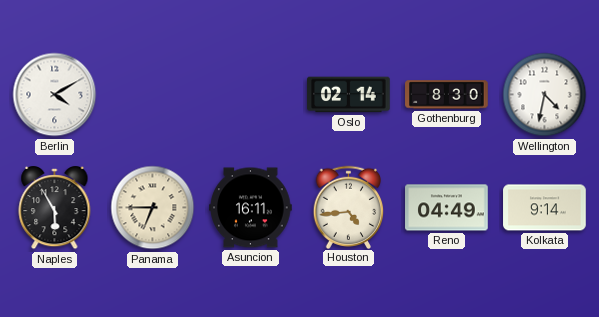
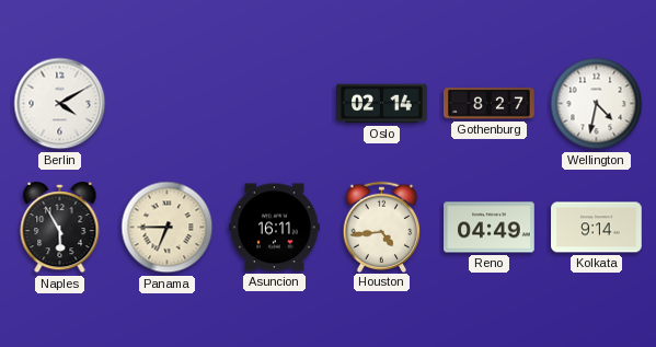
Gothenburg: 8:30 -> 8:27 (490, 104)
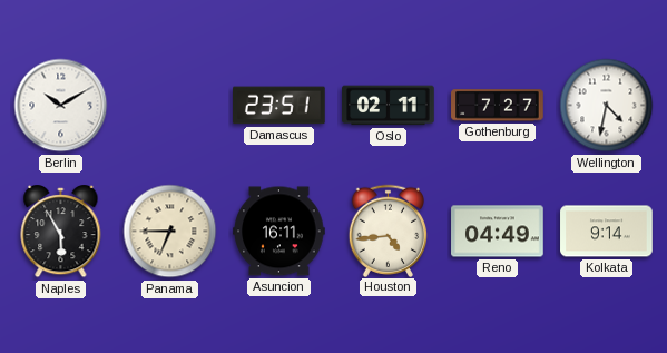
Berlin: 4:10 -> 10:10 (61, 106)
Damascus: none -> 23:51 (279, 106)
Oslo: 02:14 -> 02:11 (389, 106)
Gothenburg: 8:27 -> 7:27 (498, 106)
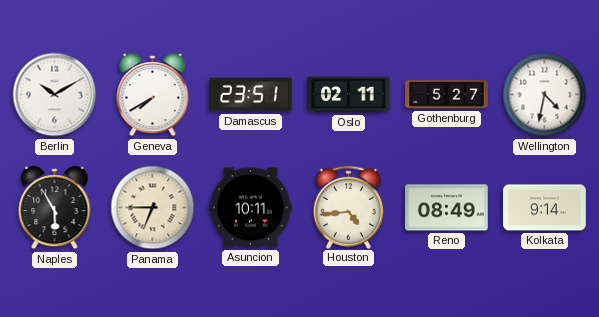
Geneva: none -> 7:40 (153, 96)
Gothenburg: 7:27 -> 5:27 (447, 95)
Asuncion: 16:11 -> 10:11 (251, 208)
Reno: 04:49 -> 08:49 (447, 208)
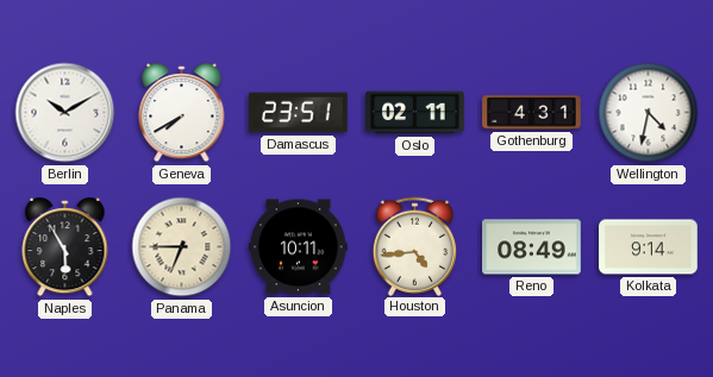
Gothenburg: 5:27 -> 4:31 (532, 113)
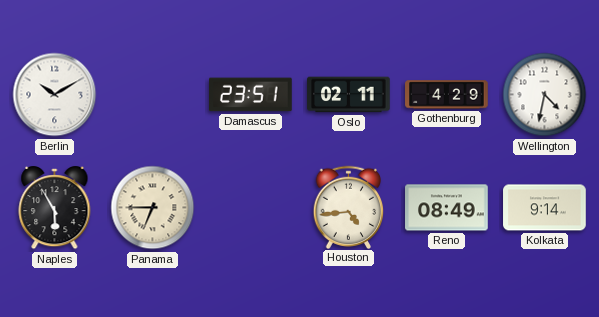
Geneva: 7:40 -> none (182, 114)
Gothenburg: 4:31 -> 4:29 (447, 95)
Asuncion: 10:11 -> none (299, 247)
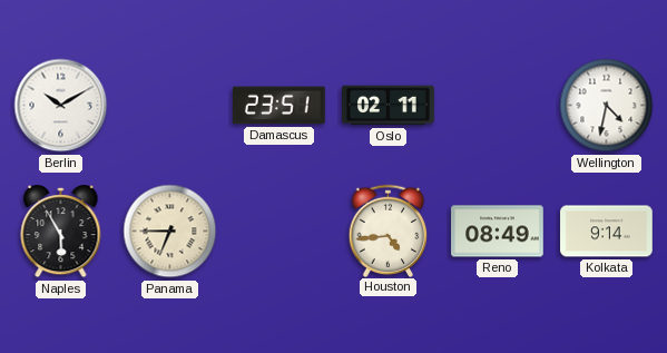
Gothenburg: 4:29 -> none (447, 95)
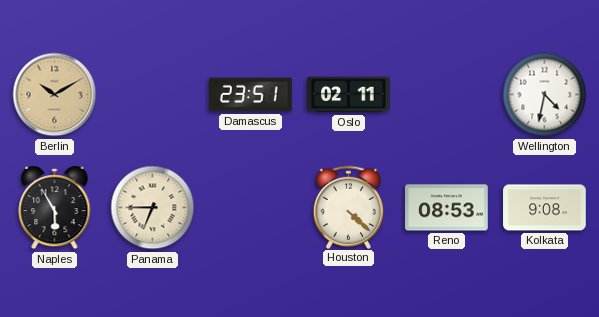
Berlin dial: white -> champagne (55, 95)
Houston: 4:44 -> 4:22 (349, 207)
Reno: 08:49 -> 08:53 (447, 208)
Kolkata: 9:14 -> 9:08 (545, 208)
